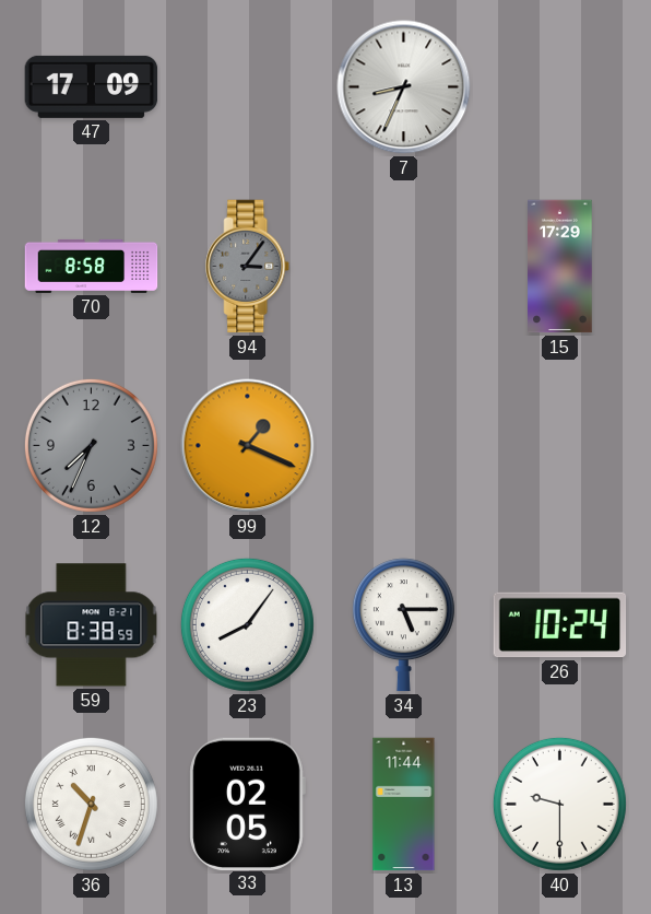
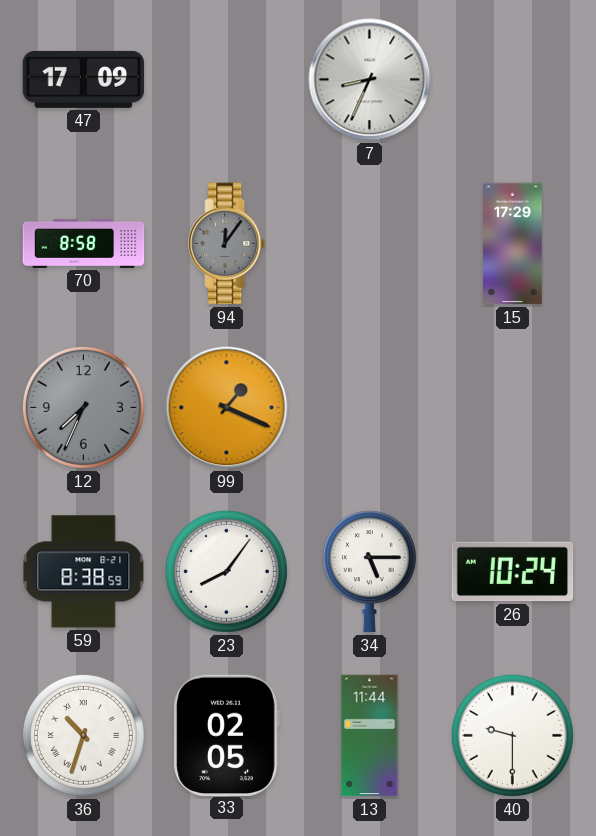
94: 3:06 -> 12:06 (227, 244)
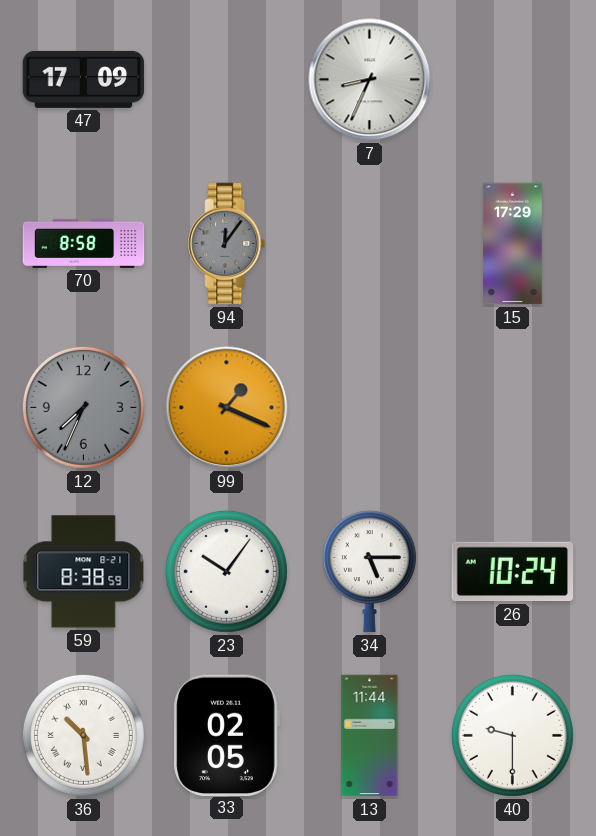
23: 8:06 -> 10:06 (226, 571)
36: 10:33 -> 10:29 (83, 735)
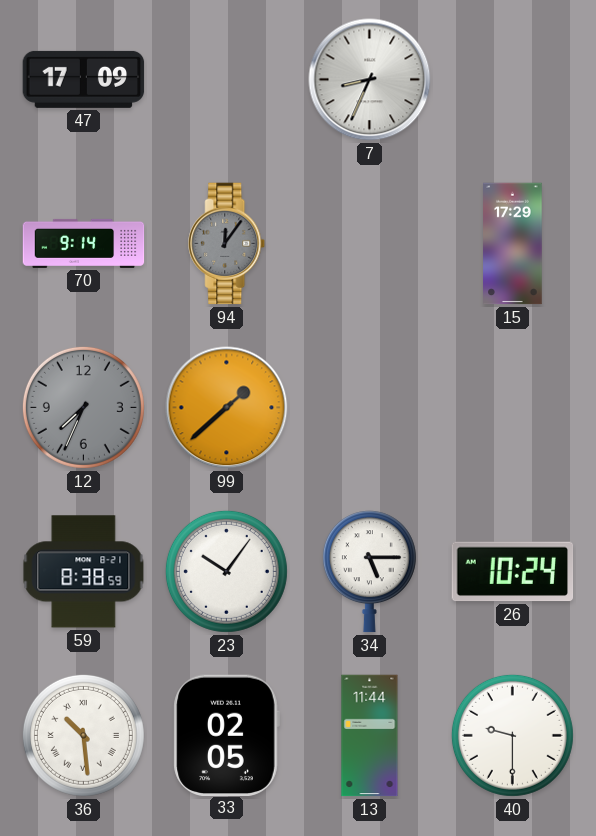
70: 8:58 -> 9:14 (84, 243)
99: 1:19 -> 1:38 (227, 408)
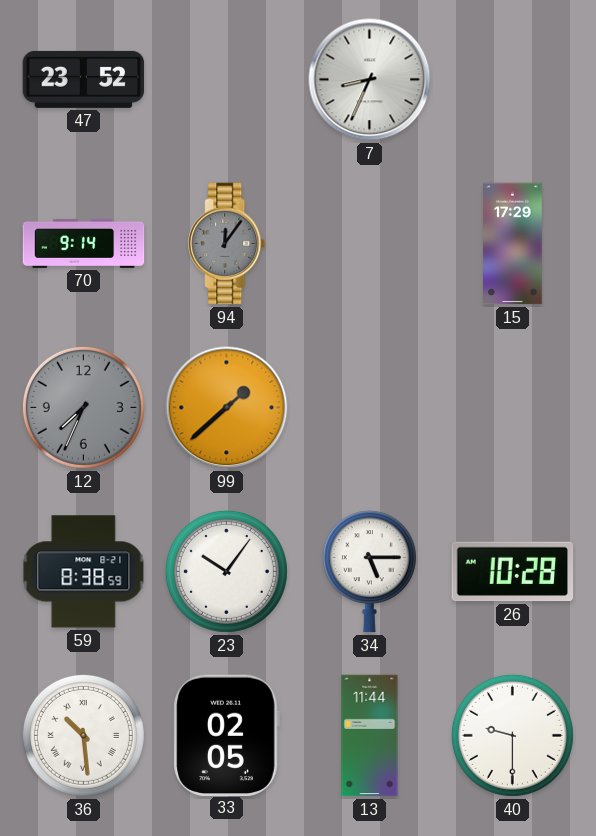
47: 17:09 -> 23:52 (84, 79)
26: 10:24 -> 10:28 (513, 572)
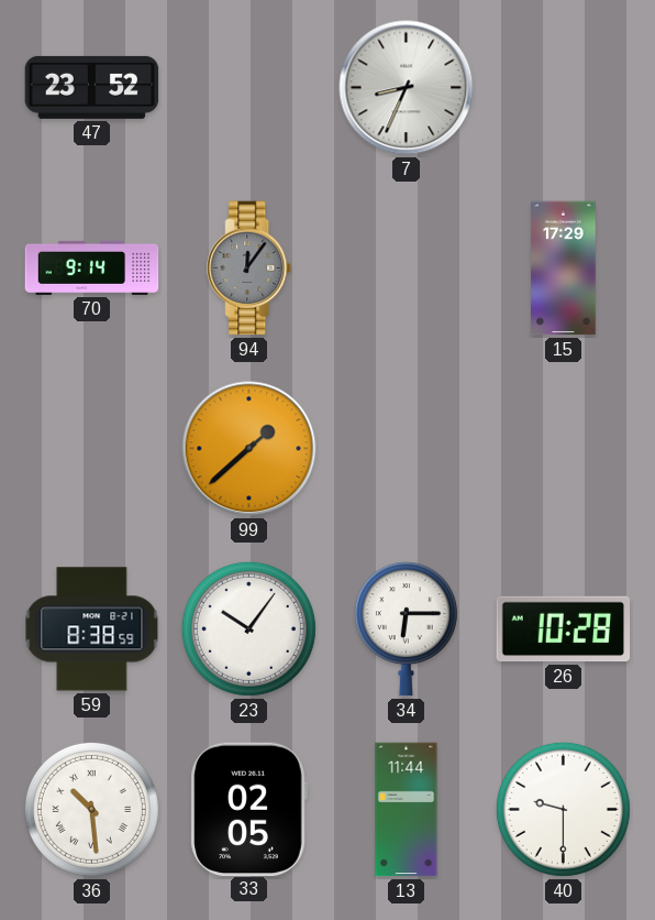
12: 7:34 -> none (83, 407)
34: 5:15 -> 6:15 (406, 629)
